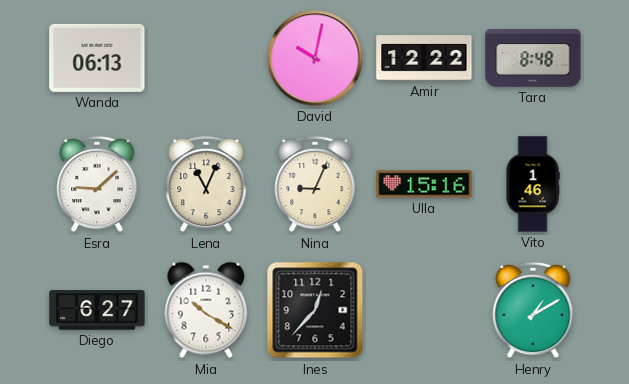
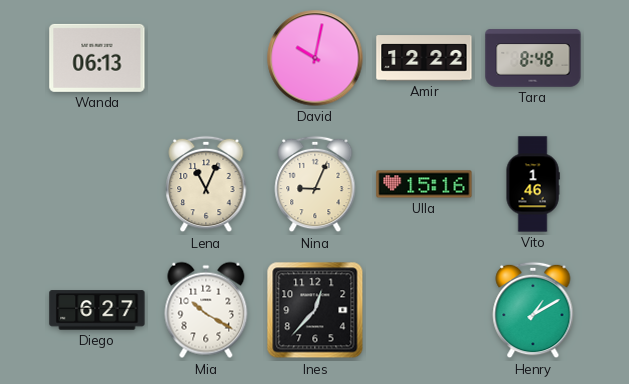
Esra: 9:08 -> none (97, 184)
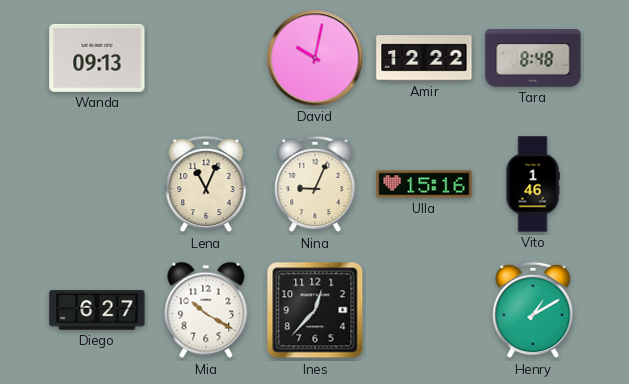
Wanda: 06:13 -> 09:13 (97, 58)
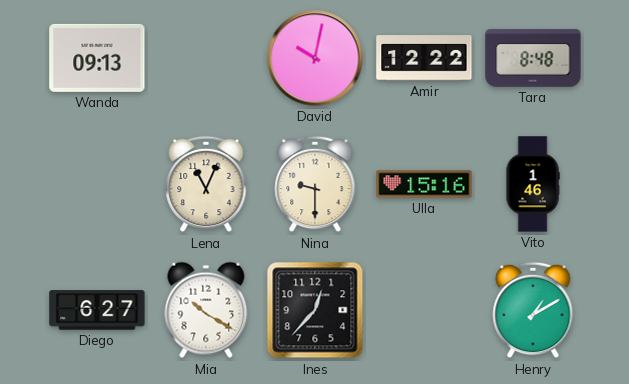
Nina: 9:04 -> 9:30 (315, 184)
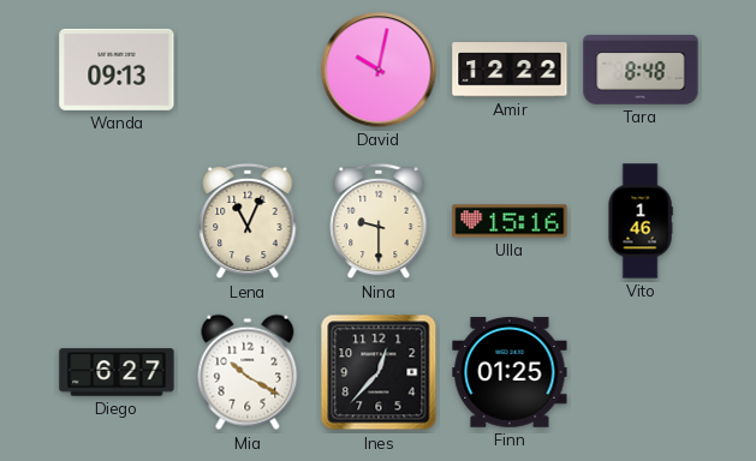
Finn: none -> 01:25 (510, 372)
Henry: 1:10 -> none (533, 310)
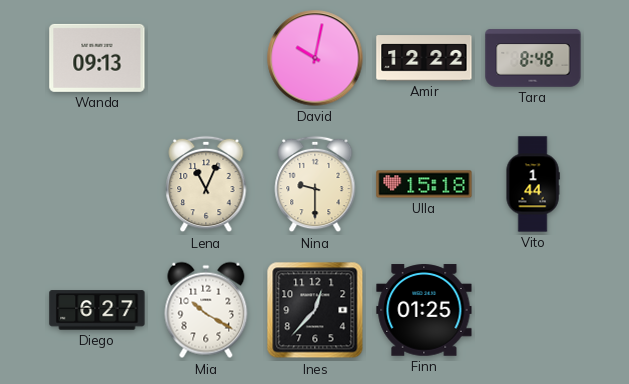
Ulla: 15:16 -> 15:18 (424, 184)
Vito: 1:46 -> 1:44 (533, 184)
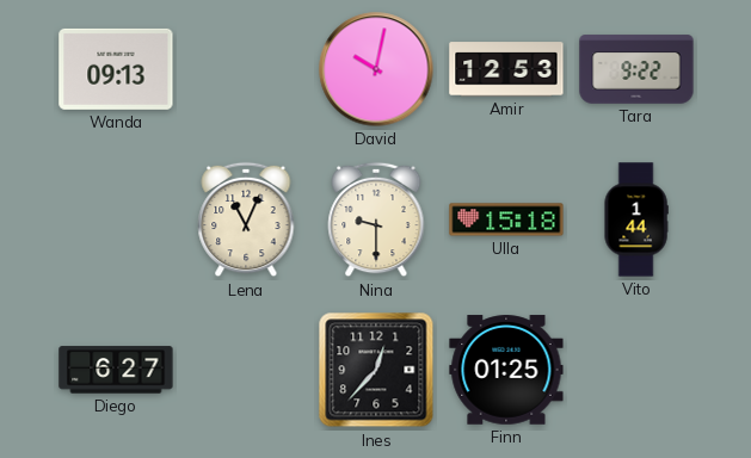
Amir: 12:22 -> 12:53 (506, 69)
Tara: 8:48 -> 9:22 (636, 69)
Mia: 10:20 -> none (206, 310)
